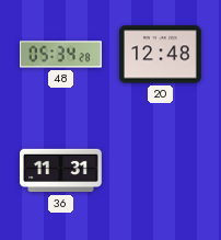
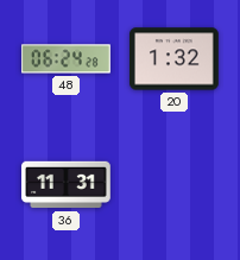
48: 05:34 -> 06:24 (67, 59)
20: 12:48 -> 1:32 (175, 59)
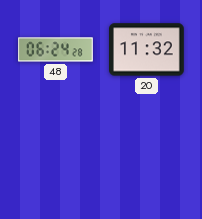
20: 1:32 -> 11:32 (147, 50)
36: 11:31 -> none (67, 185)
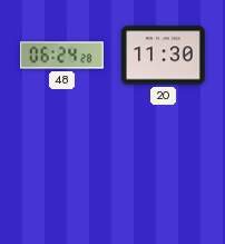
20: 11:32 -> 11:30 (164, 56)
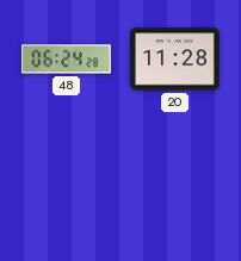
20: 11:30 -> 11:28 (175, 60)
